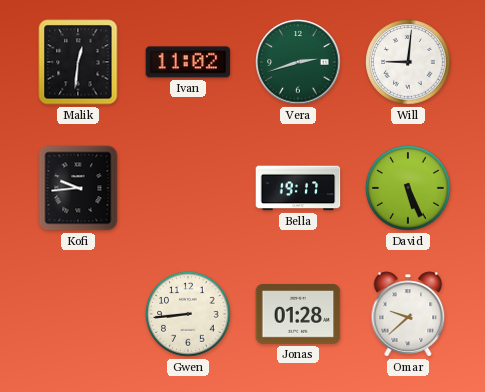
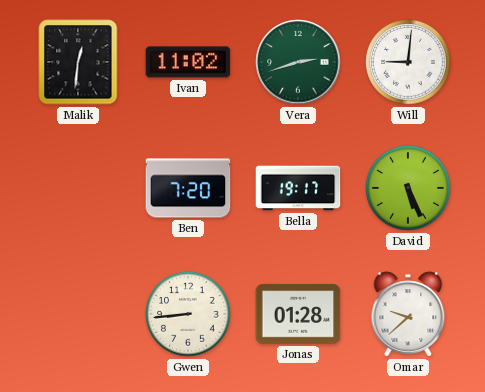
Kofi: 9:44 -> none (78, 188)
Ben: none -> 7:20 (188, 188)
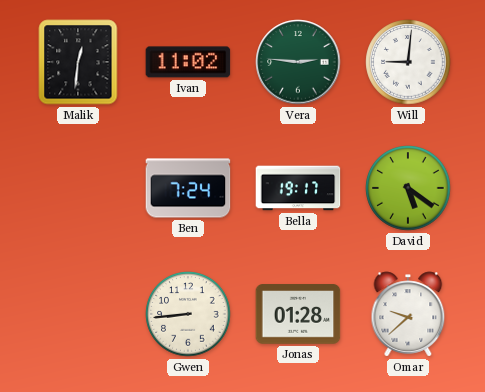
Vera: 2:42 -> 2:46 (298, 62)
Ben: 7:20 -> 7:24 (188, 188)
David: 5:26 -> 5:21 (408, 188)
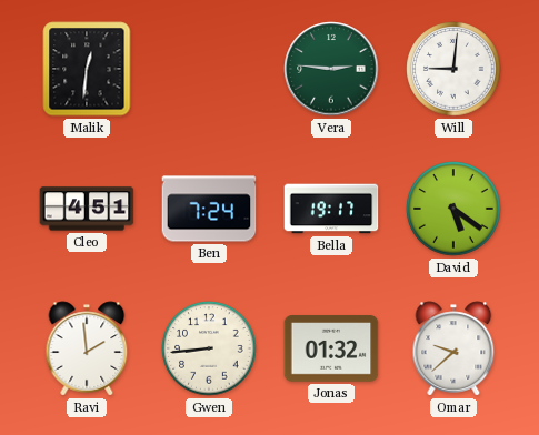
Ivan: 11:02 -> none (188, 62)
Cleo: none -> 4:51 (87, 209)
Ravi: none -> 1:59 (87, 348)
Jonas: 01:28 -> 01:32 (331, 348)
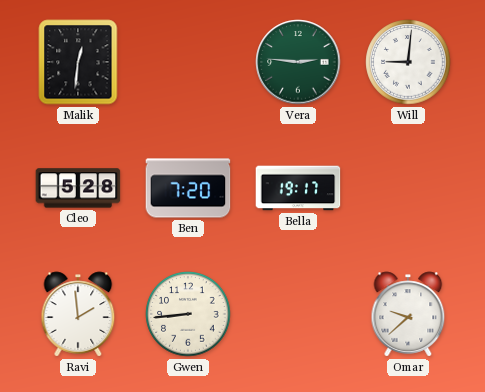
Cleo: 4:51 -> 5:28 (78, 188)
Ben: 7:24 -> 7:20 (188, 188)
David: 5:21 -> none (453, 209)
Jonas: 01:32 -> none (331, 348)
